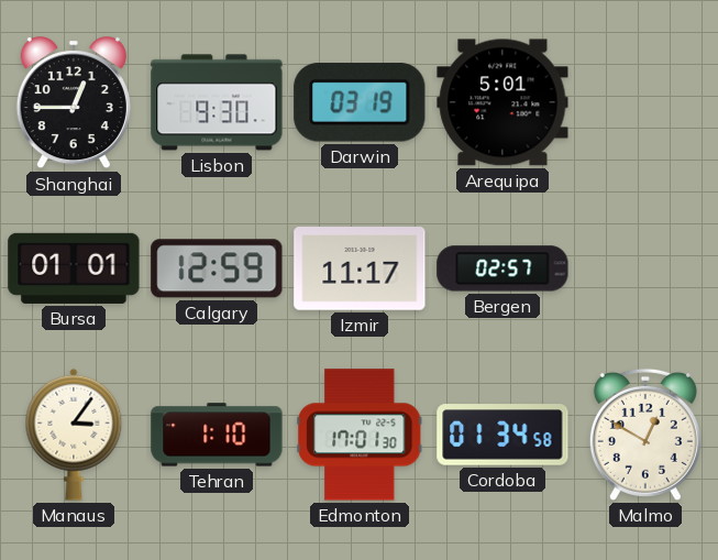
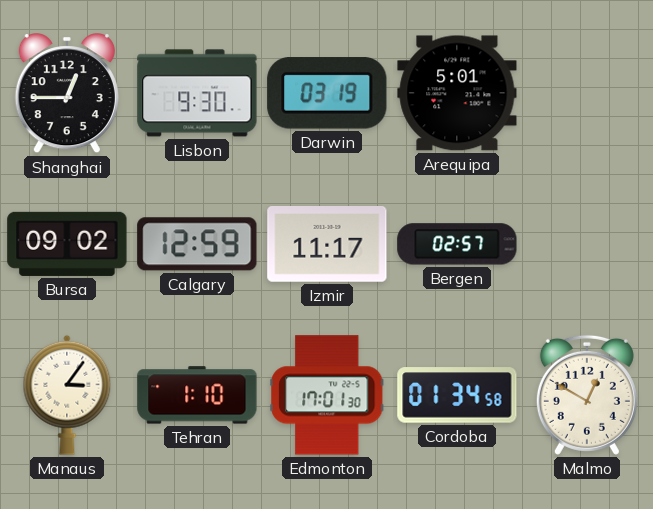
Bursa: 01:01 -> 09:02 (67, 244)
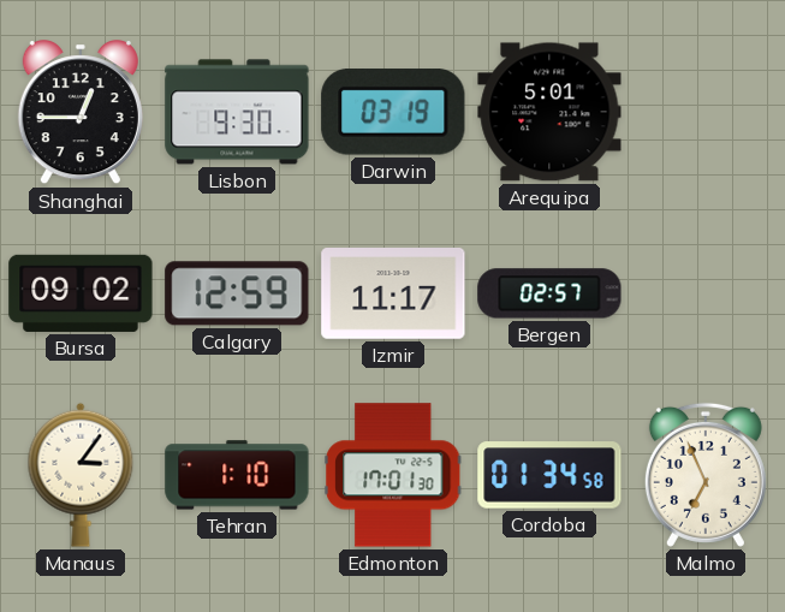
Malmo: 12:50 -> 6:56 (706, 475)
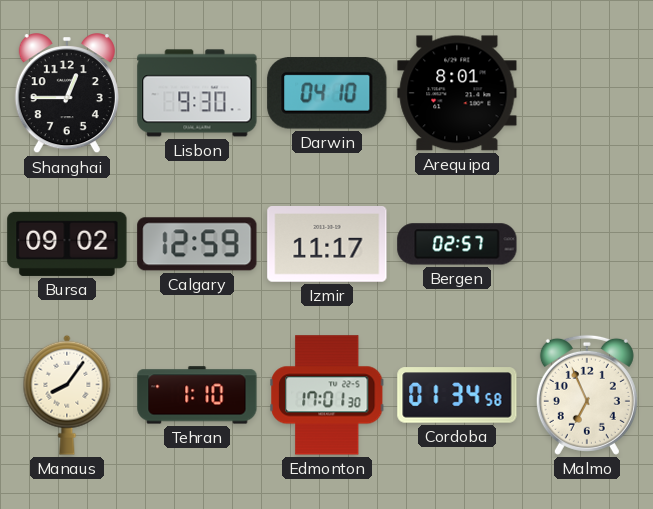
Darwin: 03:19 -> 04:10 (327, 93)
Arequipa: 5:01 -> 8:01 (457, 93)
Manaus: 3:06 -> 8:06 (67, 395)
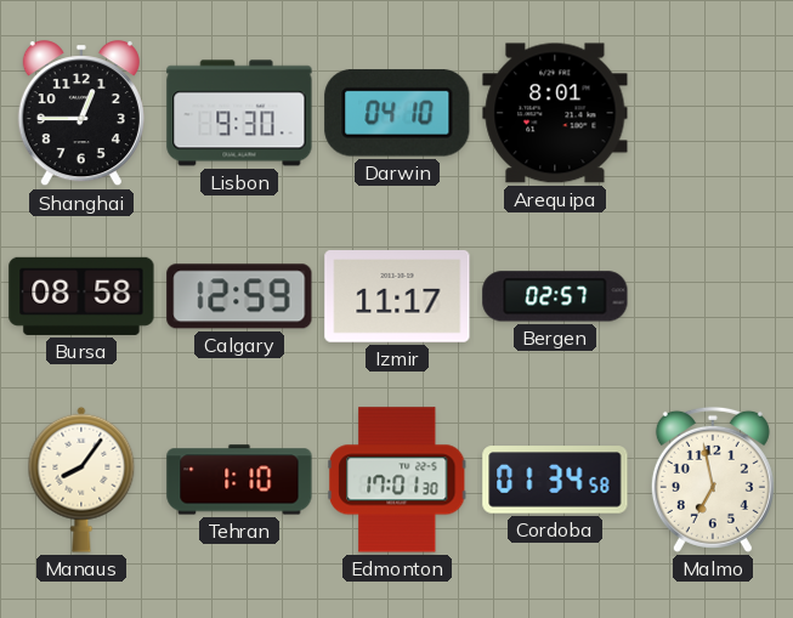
Bursa: 09:02 -> 08:58 (81, 296)
Malmo: 6:56 -> 6:58 (713, 480)
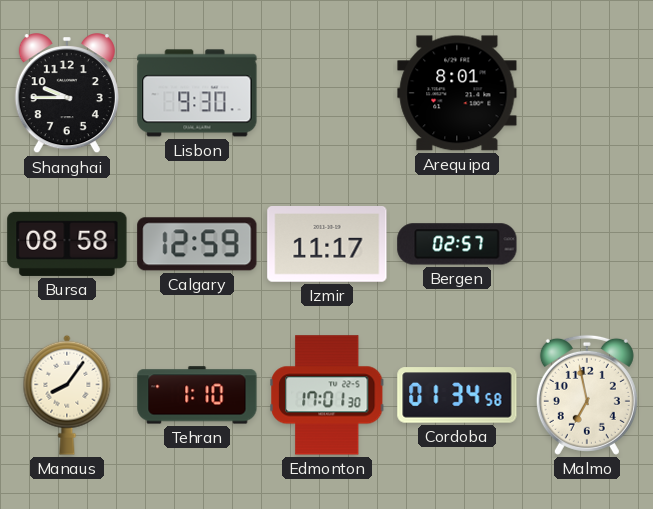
Shanghai: 12:45 -> 9:45 (67, 94)
Darwin: 04:10 -> none (397, 113)
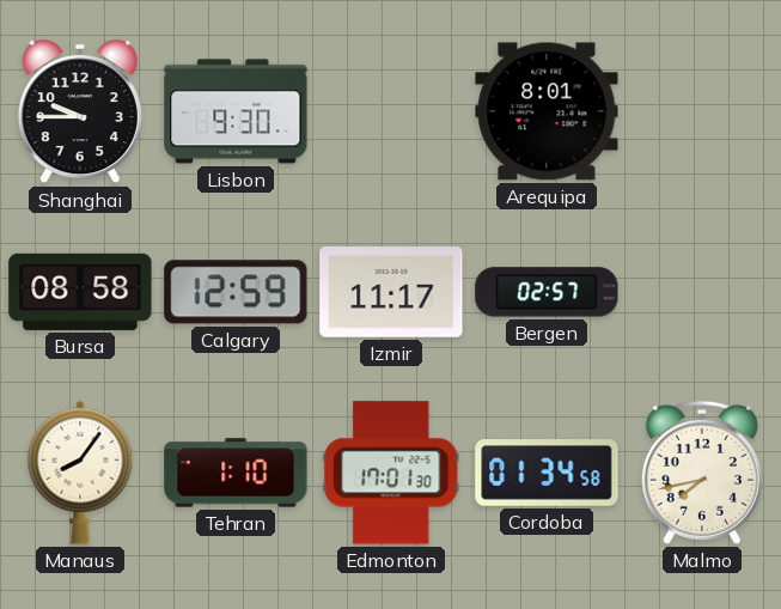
Malmo: 6:58 -> 7:43 (702, 473)
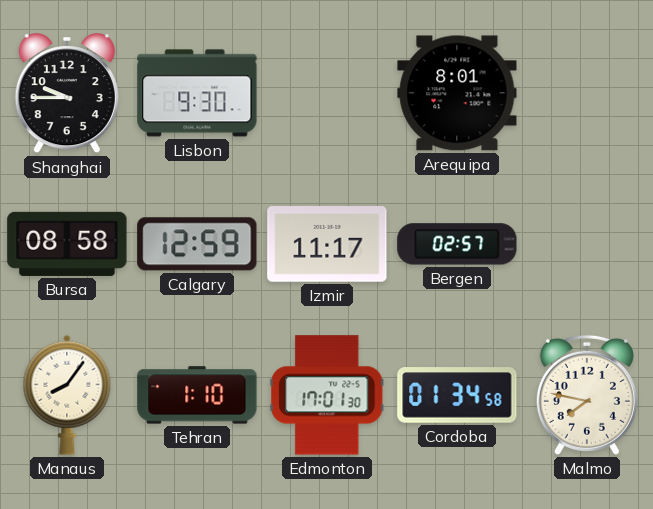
Malmo: 7:43 -> 7:47 (587, 395)
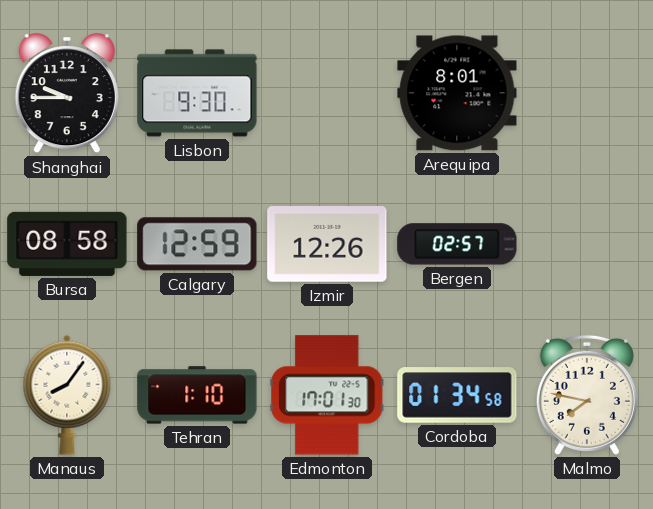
Izmir: 11:17 -> 12:26 (327, 245)
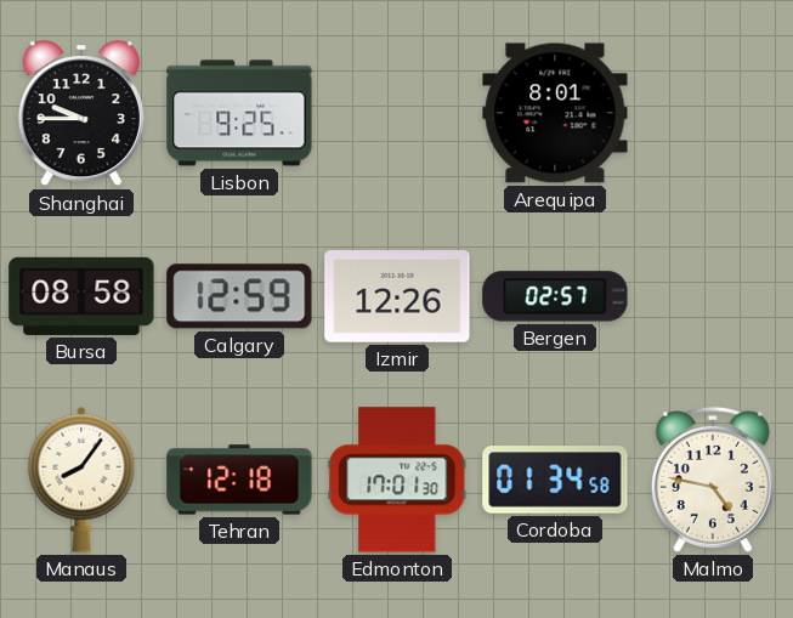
Lisbon: 9:30 -> 9:25 (239, 113)
Tehran: 1:10 -> 12:18 (239, 480)
Malmo: 7:47 -> 4:47 (713, 480)
